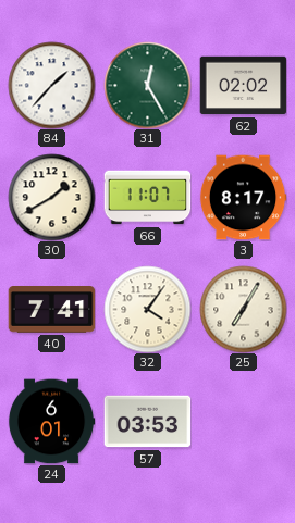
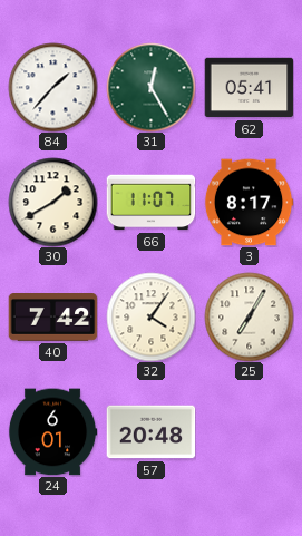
62: 02:02 -> 05:41 (249, 88)
40: 7:41 -> 7:42 (52, 318)
57: 03:53 -> 20:48 (150, 432)
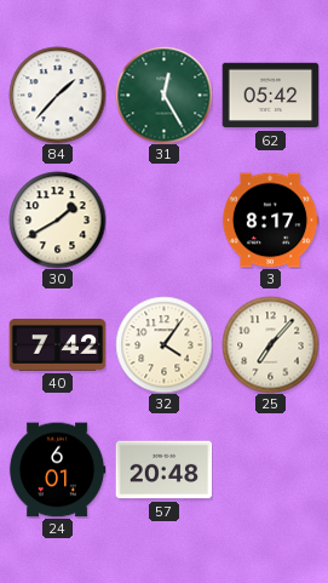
62: 05:41 -> 05:42 (270, 96)
66: 11:07 -> none (150, 203)
25: 7:05 -> 7:07 (270, 344)
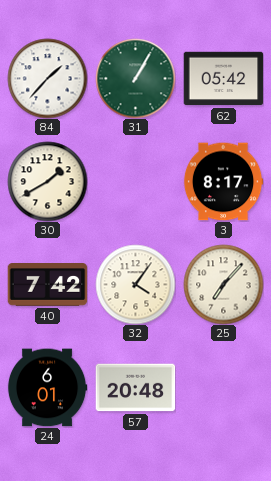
31: 12:25 -> 1:05 (135, 78)
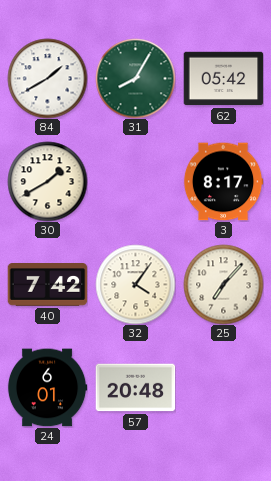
84: 1:37 -> 1:40 (47, 78)
31: 1:05 -> 8:05 (135, 78)
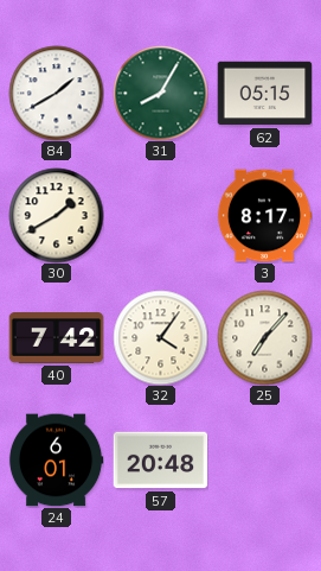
62: 05:42 -> 05:15 (264, 94)
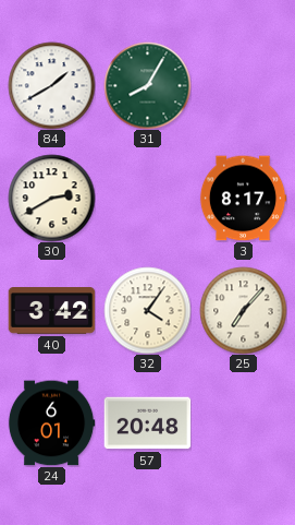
62: 05:15 -> none (264, 94)
30: 1:40 -> 2:40 (51, 198)
40: 7:42 -> 3:42 (51, 311)
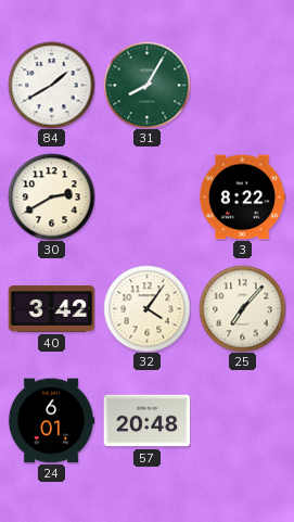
3: 8:17 -> 8:22 (242, 198)
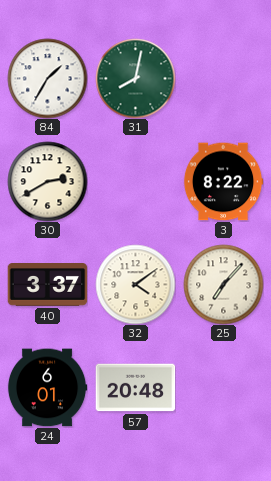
84: 1:40 -> 1:35 (47, 78)
31: 8:05 -> 8:02 (135, 78)
40: 3:42 -> 3:37 (47, 285)
32: 4:06 -> 4:09 (135, 284)
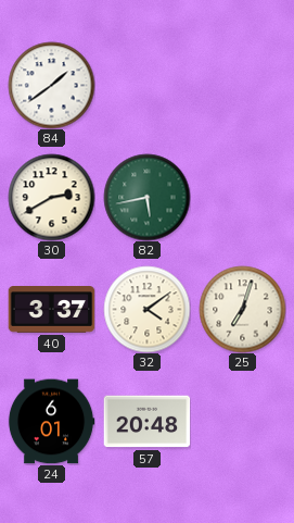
84: 1:35 -> 1:39 (51, 85)
31: 8:02 -> none (135, 78)
82: none -> 5:43 (146, 197)
3: 8:22 -> none (223, 182)
25: 7:07 -> 7:03 (242, 309)
